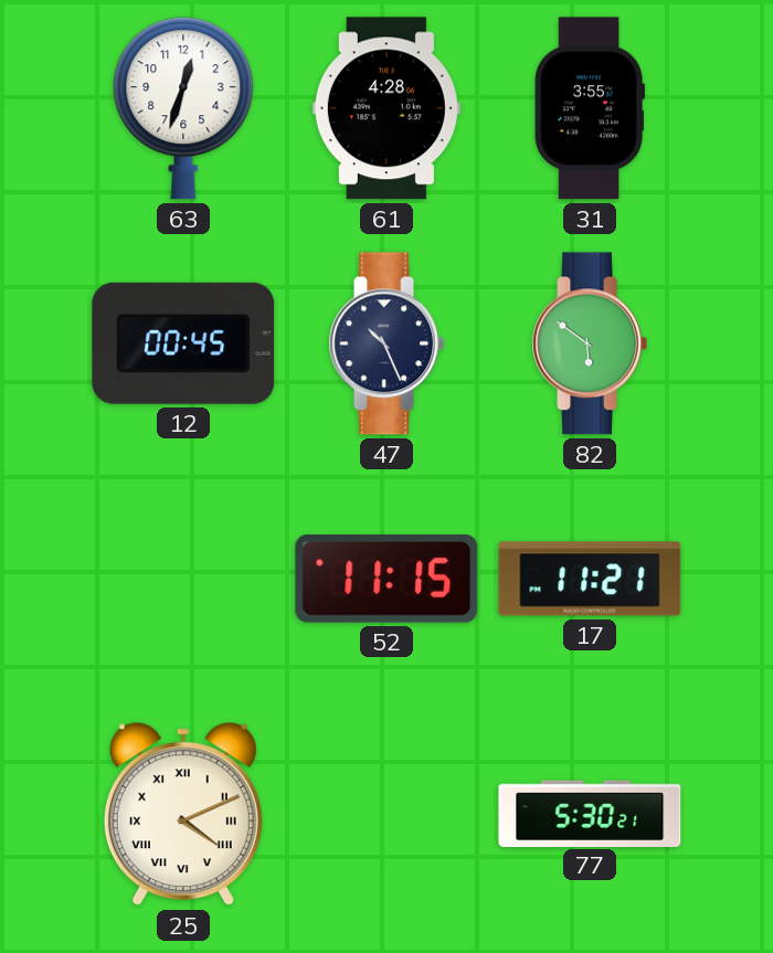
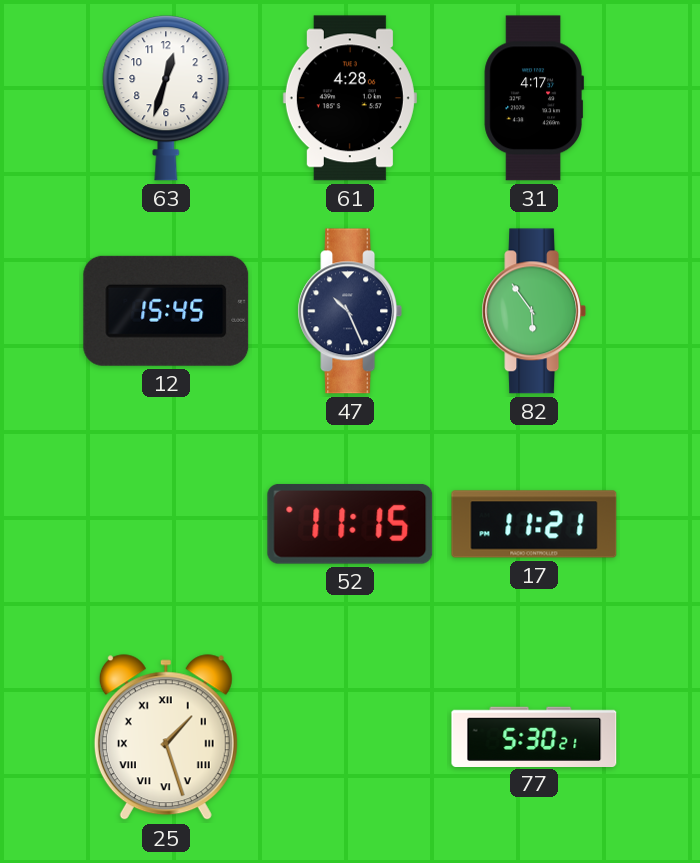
31: 3:55 -> 4:17 (534, 98)
12: 00:45 -> 15:45 (166, 311)
82: 5:51 -> 5:54 (534, 311)
25: 4:11 -> 1:27 (166, 738)
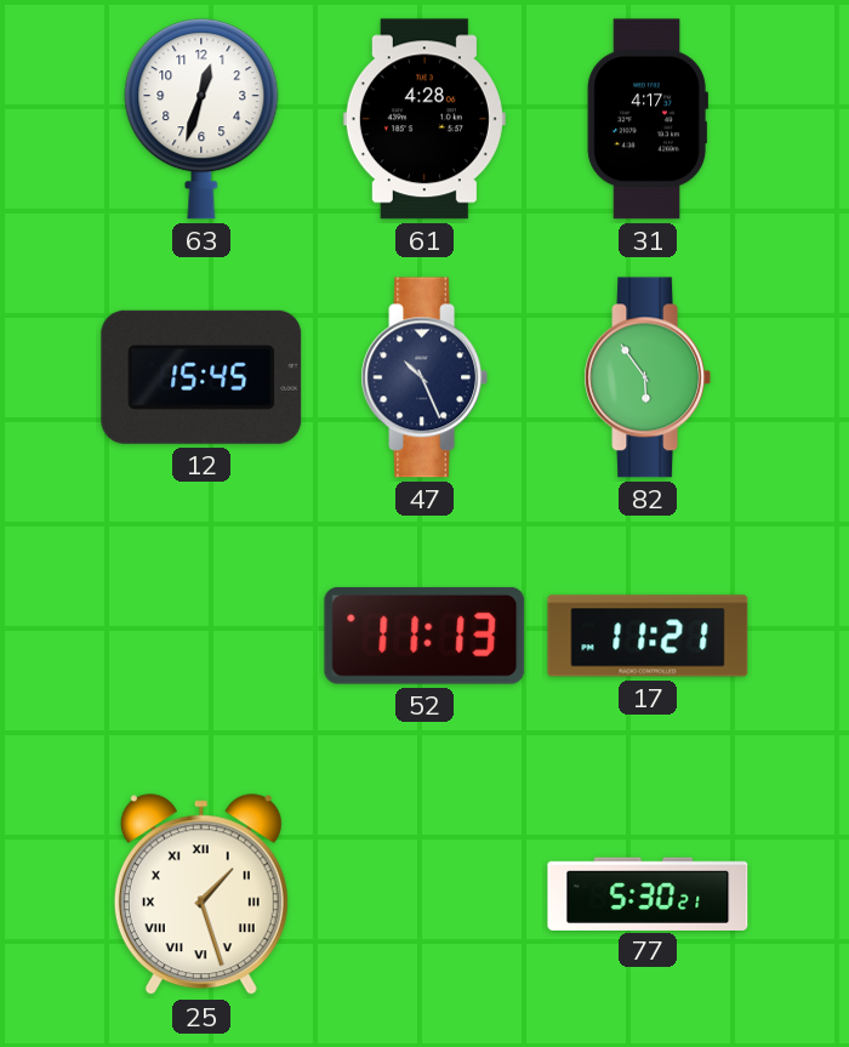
52: 11:15 -> 11:13 (424, 636)
